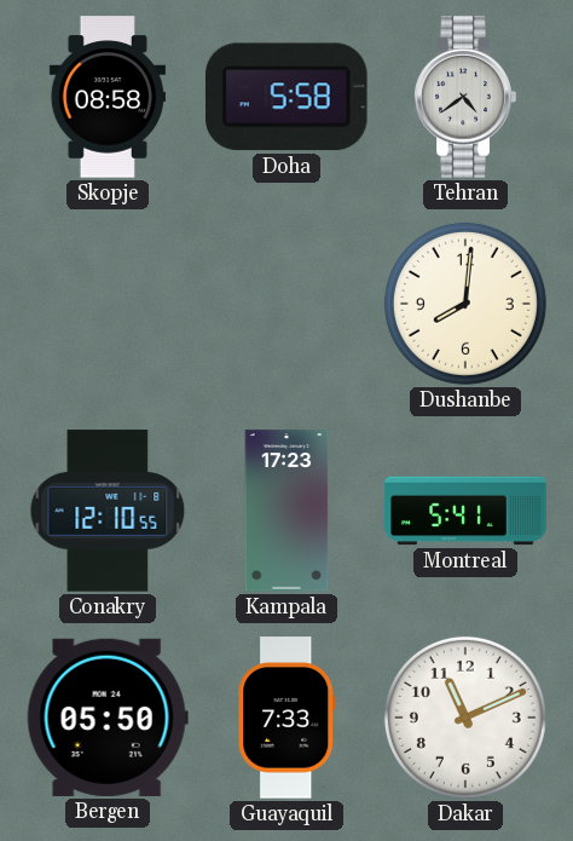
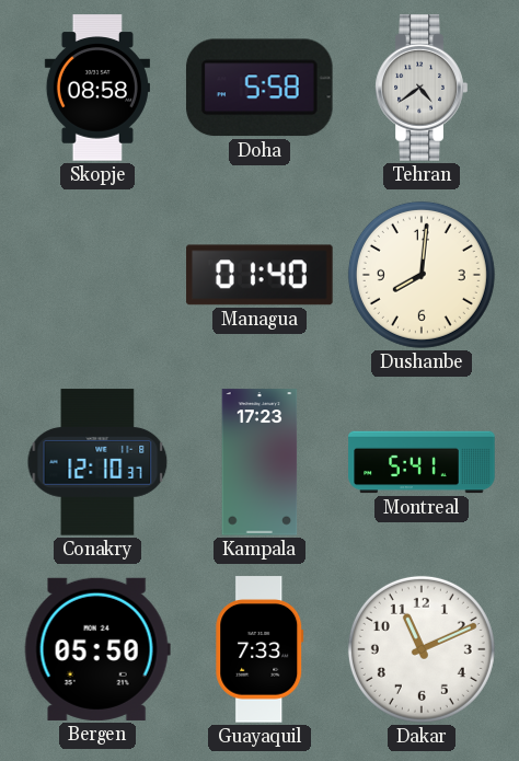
Managua: none -> 01:40 (259, 275)
Conakry: 12:10:55 -> 12:10:37 (97, 462)
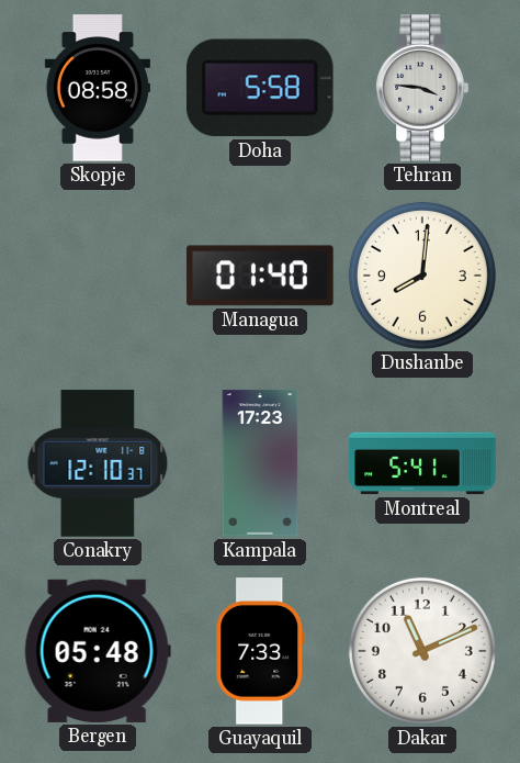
Tehran: 4:39 -> 3:46 (422, 88)
Bergen: 05:50 -> 05:48 (98, 651)
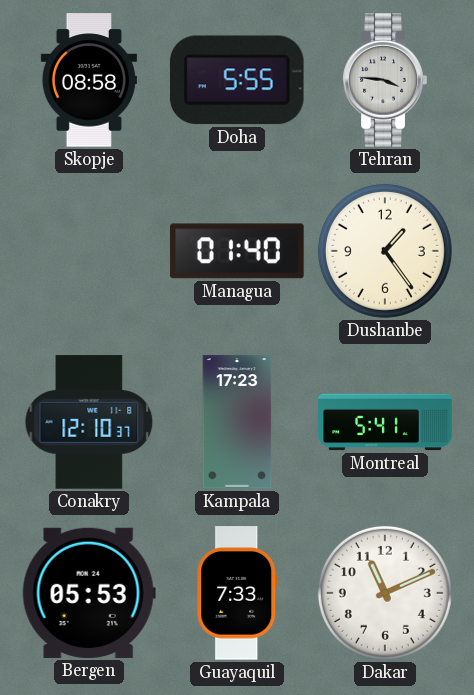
Doha: 5:58 -> 5:55 (237, 80)
Dushanbe: 8:01 -> 1:24 (385, 251)
Bergen: 05:48 -> 05:53 (89, 593)
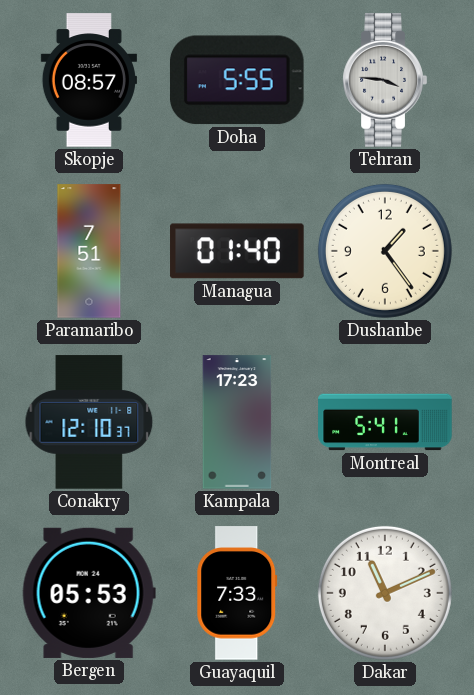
Skopje: 08:58 -> 08:57 (89, 80)
Paramaribo: none -> 7:51 (89, 251)
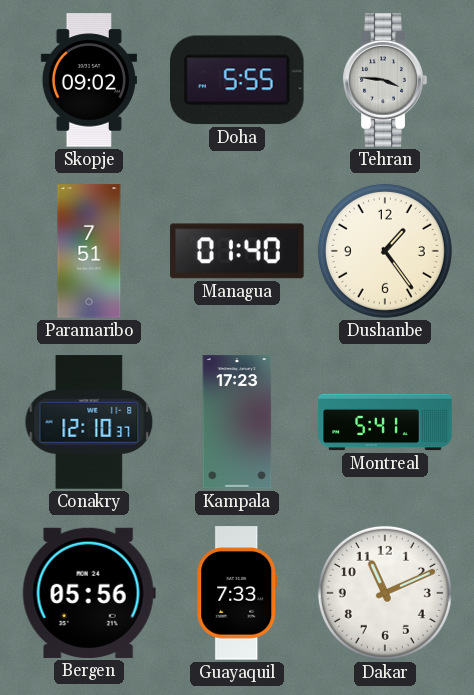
Skopje: 08:57 -> 09:02 (89, 80)
Bergen: 05:53 -> 05:56 (89, 593)
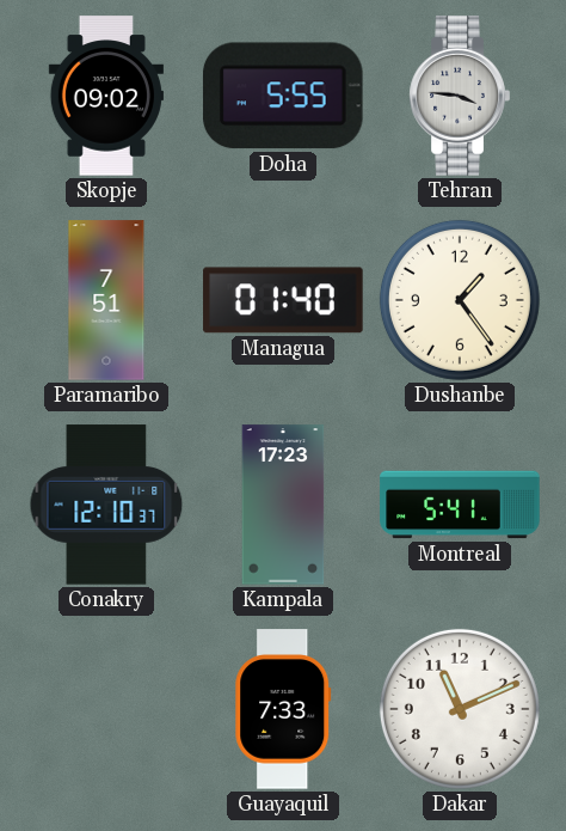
Bergen: 05:56 -> none (89, 593)
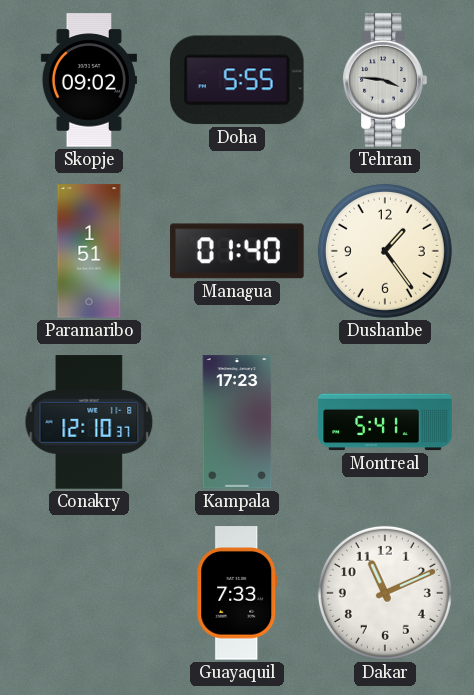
Paramaribo: 7:51 -> 1:51 (89, 251)
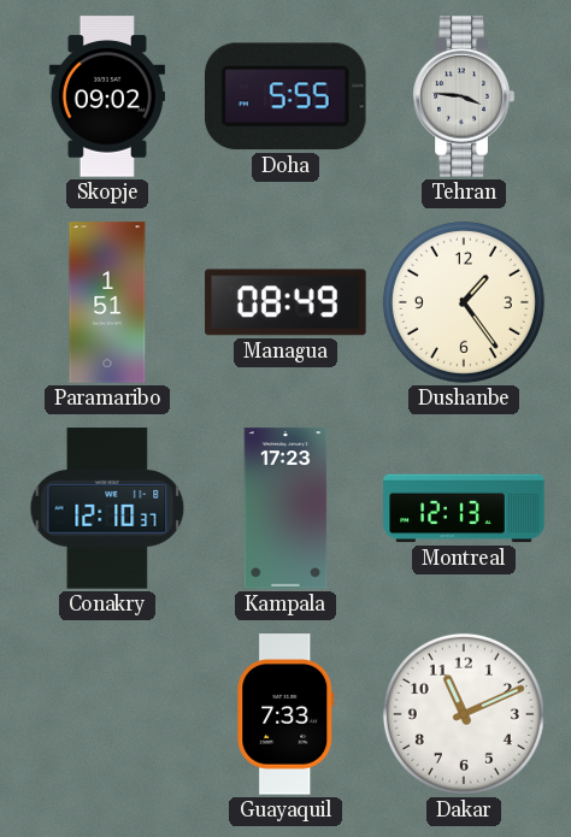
Managua: 01:40 -> 08:49 (285, 302)
Montreal: 5:41 -> 12:13 (464, 508)
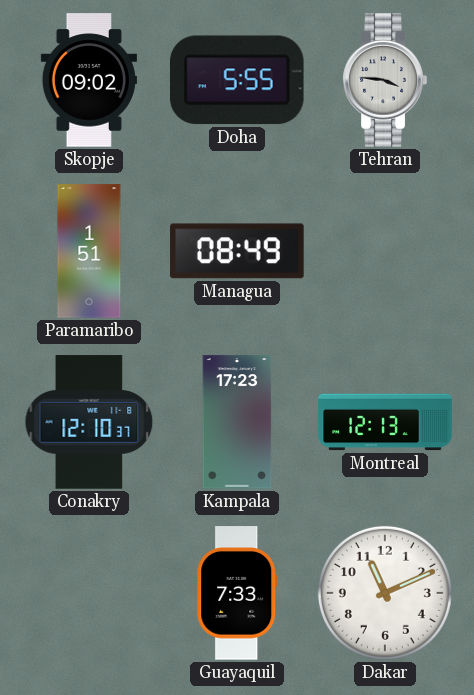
Dushanbe: 1:24 -> none (464, 302)
